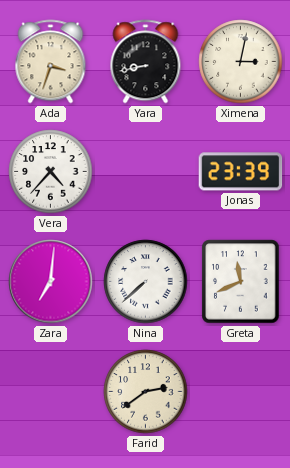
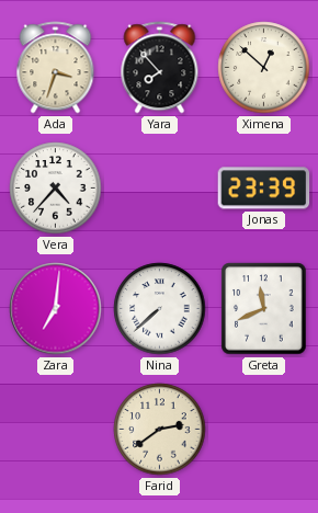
Yara: 8:43 -> 7:53 (160, 68)
Ximena: 3:02 -> 12:52 (264, 68)
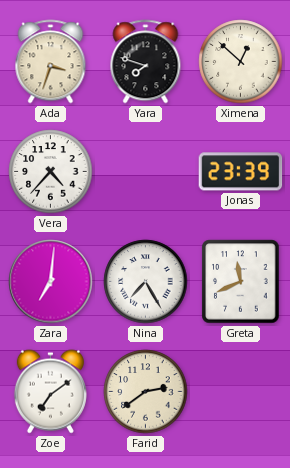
Yara: 7:53 -> 7:48 (146, 62)
Nina: 7:38 -> 7:25 (146, 282)
Zoe: none -> 7:09 (50, 392)
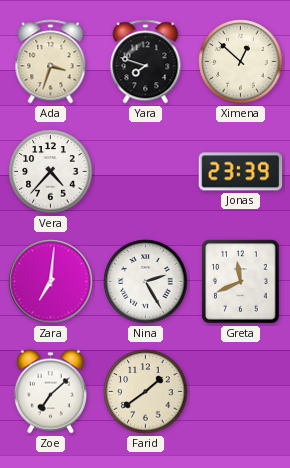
Nina: 7:25 -> 2:25 (146, 282)
Zoe: 7:09 -> 7:08 (50, 392)
Farid: 2:39 -> 1:39 (146, 392)
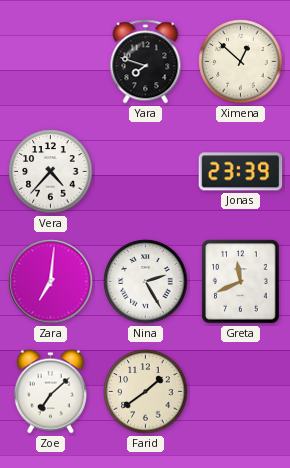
Ada: 3:33 -> none (51, 62)
